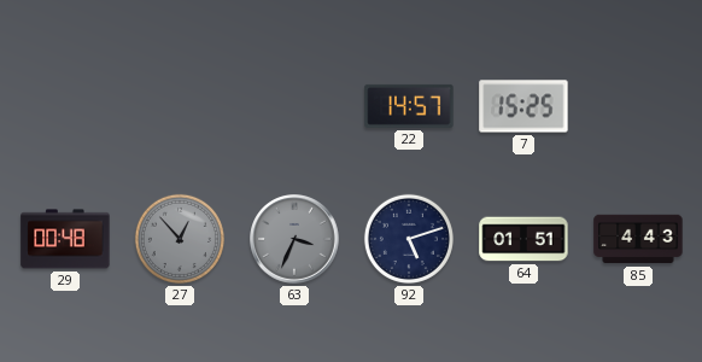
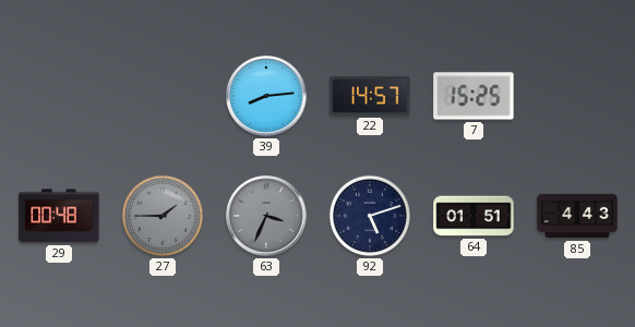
39: none -> 8:14 (266, 96)
27: 12:53 -> 1:45 (163, 216)
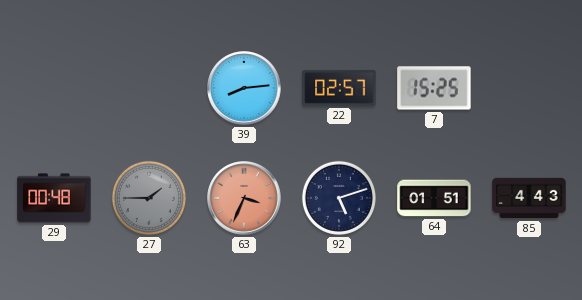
22: 14:57 -> 02:57 (339, 88)
63 dial: grey -> salmon (244, 198)
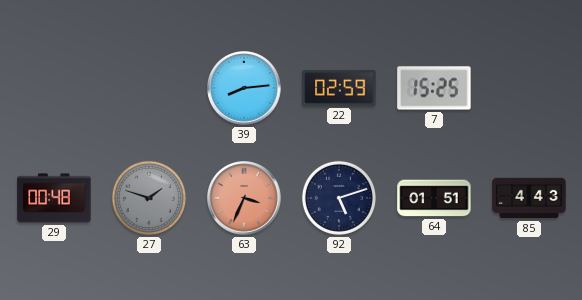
22: 02:57 -> 02:59 (339, 88)
27: 1:45 -> 1:48 (149, 198)
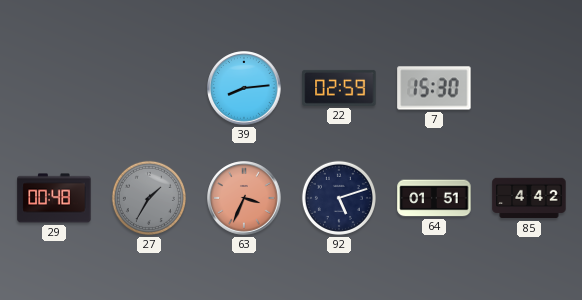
7: 15:25 -> 15:30 (434, 88)
27: 1:48 -> 1:35 (149, 198)
85: 4:43 -> 4:42 (529, 198)
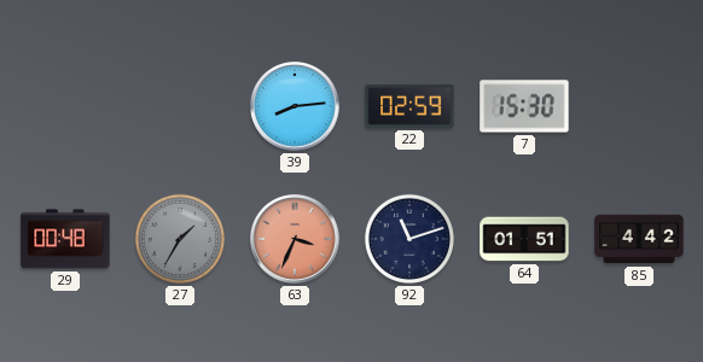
92: 5:12 -> 11:12 (409, 239)
